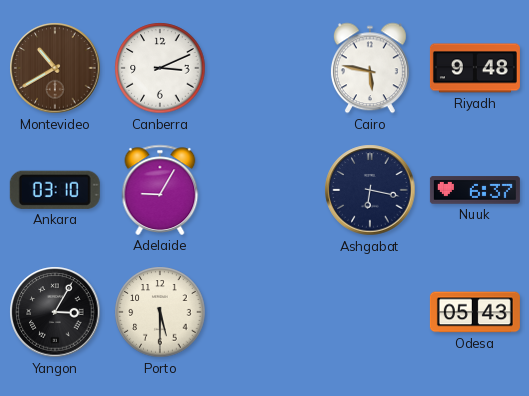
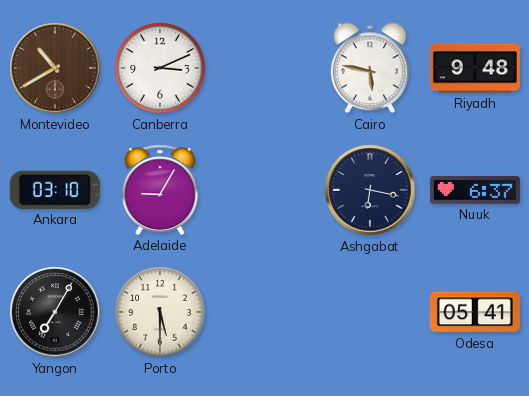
Yangon: 3:05 -> 7:05 (55, 312)
Odesa: 05:43 -> 05:41 (475, 312)
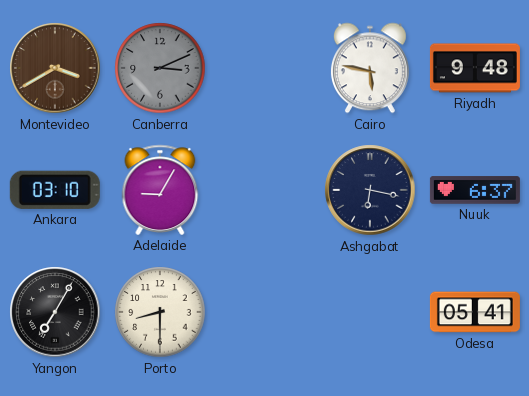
Montevideo: 10:40 -> 3:40 (55, 68)
Canberra dial: white -> grey (160, 68)
Porto: 5:30 -> 8:30 (160, 312)
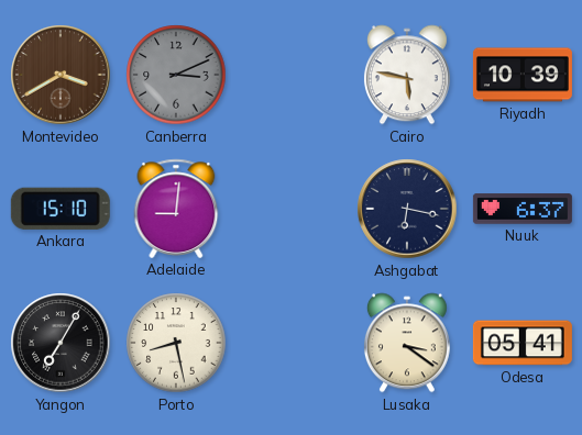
Riyadh: 9:48 -> 10:39 (523, 75)
Ankara: 03:10 -> 15:10 (61, 209)
Adelaide: 9:05 -> 9:01 (176, 209)
Porto: 8:30 -> 8:28 (176, 343)
Lusaka: none -> 3:21 (407, 343)
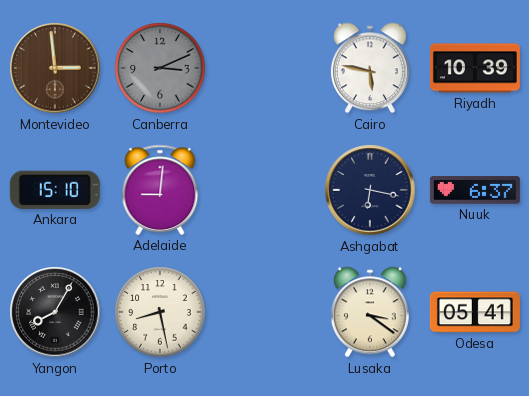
Montevideo: 3:40 -> 2:59 (55, 68)
Yangon: 7:05 -> 8:05 (55, 312)
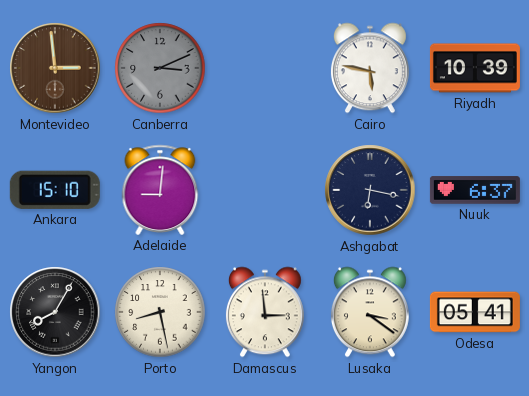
Damascus: none -> 2:59 (265, 312)
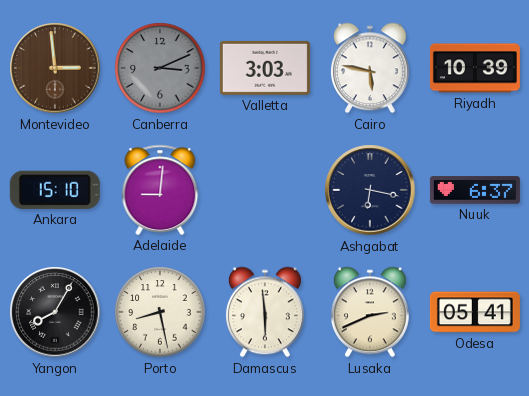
Valletta: none -> 3:03 (265, 68)
Damascus: 2:59 -> 5:59 (265, 312)
Lusaka: 3:21 -> 2:41 (370, 312)
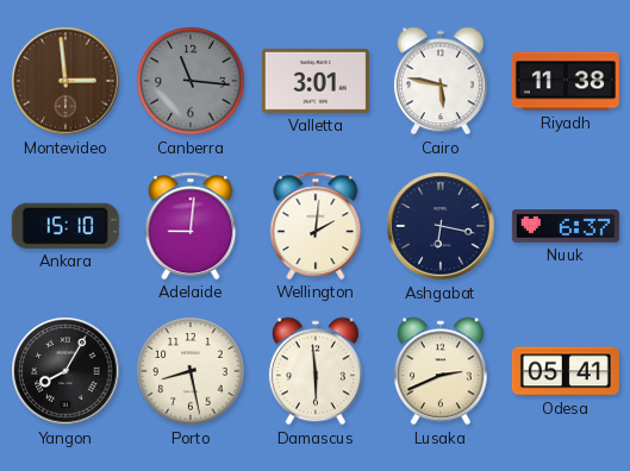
Canberra: 3:11 -> 11:16 (191, 81)
Valletta: 3:03 -> 3:01 (316, 81)
Riyadh: 10:39 -> 11:38 (566, 81)
Wellington: none -> 2:01 (316, 226)
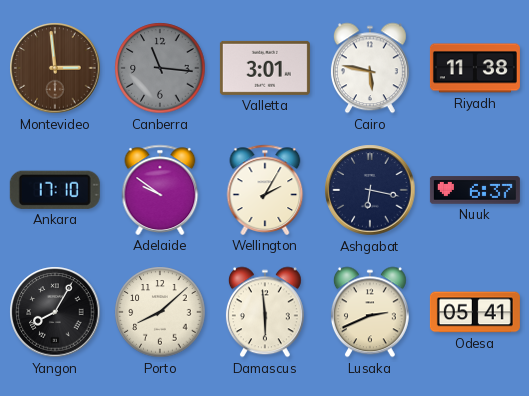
Ankara: 15:10 -> 17:10 (55, 190)
Adelaide: 9:01 -> 9:51 (160, 190)
Wellington: 2:01 -> 2:05 (265, 190)
Porto: 8:28 -> 8:08 (160, 312)
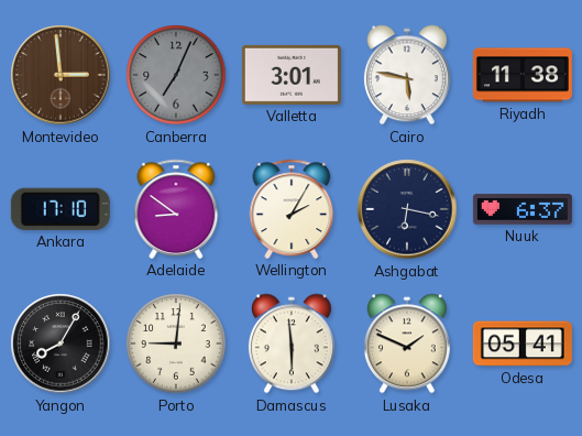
Canberra: 11:16 -> 7:04 (176, 75)
Adelaide: 9:51 -> 8:51 (176, 209)
Porto: 8:08 -> 9:01 (176, 344)
Lusaka: 2:41 -> 1:49 (407, 344)
